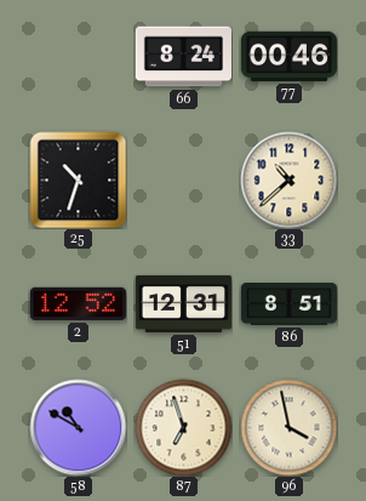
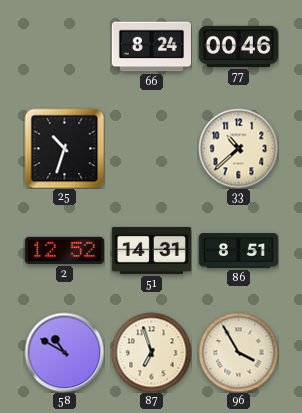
51: 12:31 -> 14:31 (151, 250)
96: 3:58 -> 3:55 (238, 352)
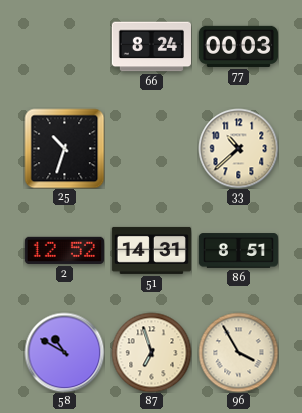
77: 00:46 -> 00:03 (238, 46)
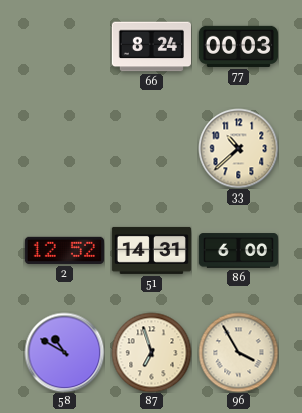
25: 10:33 -> none (64, 148)
86: 8:51 -> 6:00 (238, 251)
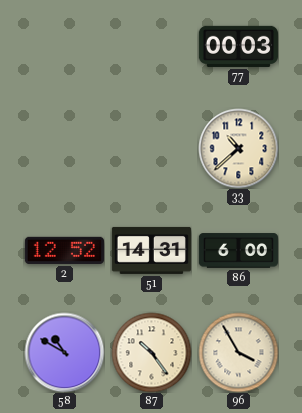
66: 8:24 -> none (151, 47)
87: 6:57 -> 10:24 (151, 352)
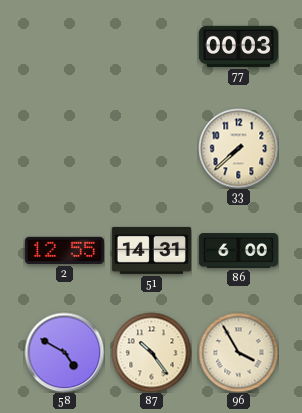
33: 10:38 -> 7:38 (238, 148)
2: 12:52 -> 12:55 (64, 250)
58: 10:50 -> 4:50 (64, 352)
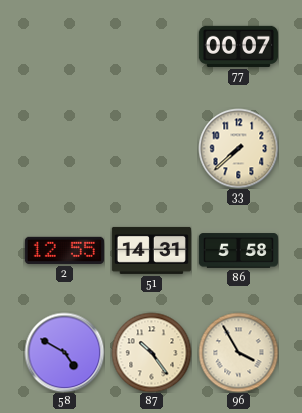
77: 00:03 -> 00:07 (238, 46)
86: 6:00 -> 5:58 (238, 251)
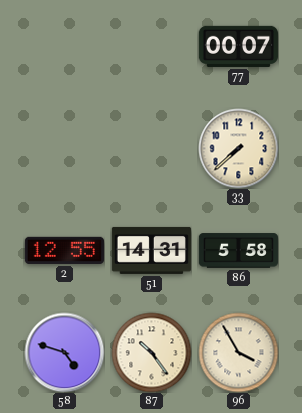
58: 4:50 -> 4:48 (64, 352)
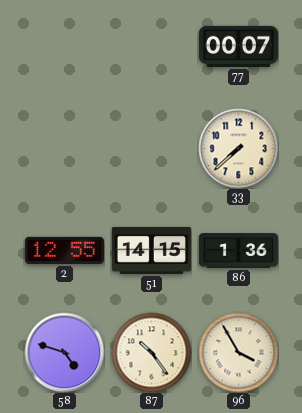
51: 14:31 -> 14:15 (151, 250)
86: 5:58 -> 1:36 (238, 251)
